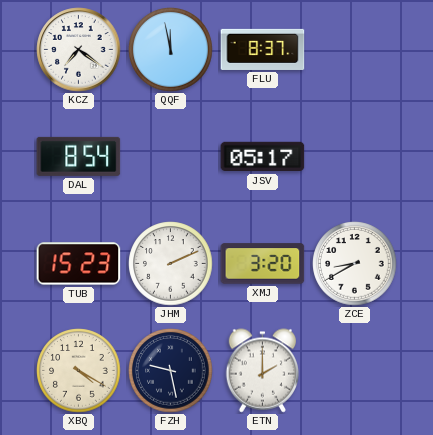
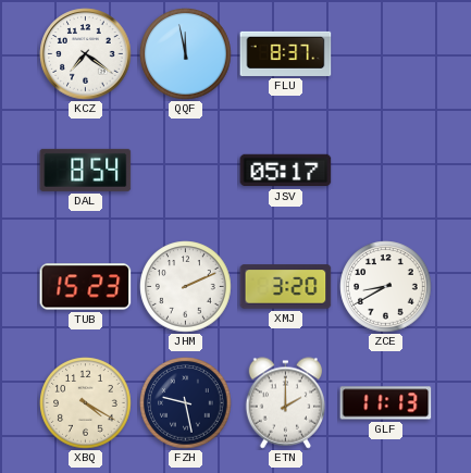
GLF: none -> 11:13 (386, 403)
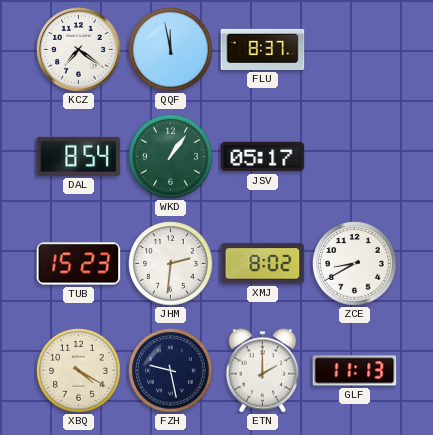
WKD: none -> 1:06 (171, 157)
JHM: 2:11 -> 2:31 (171, 264)
XMJ: 3:20 -> 8:02 (263, 264)
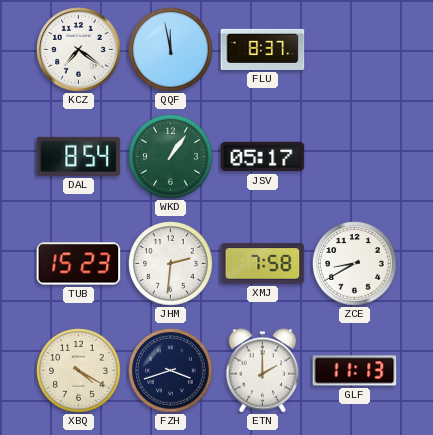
XMJ: 8:02 -> 7:58 (263, 264)
FZH: 9:28 -> 3:42 (171, 371)
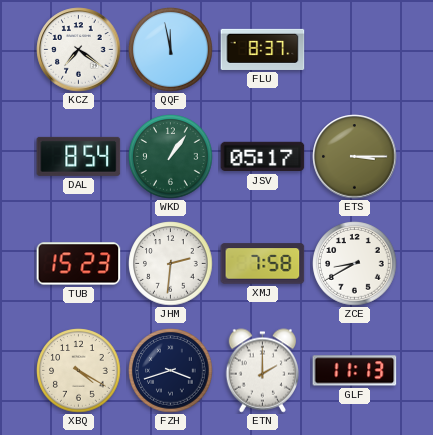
ETS: none -> 3:15 (355, 157)
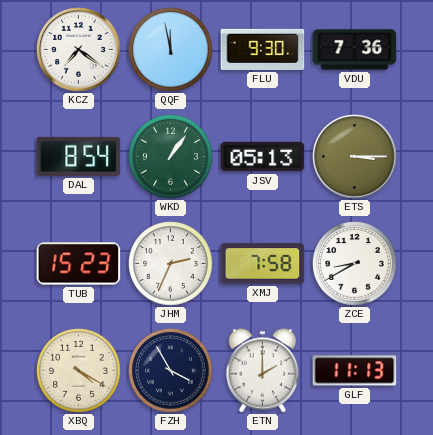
FLU: 8:37 -> 9:30 (263, 49)
VDU: none -> 7:36 (355, 50)
JSV: 05:17 -> 05:13 (263, 157)
JHM: 2:31 -> 2:34 (171, 264)
FZH: 3:42 -> 3:55 (171, 371)
